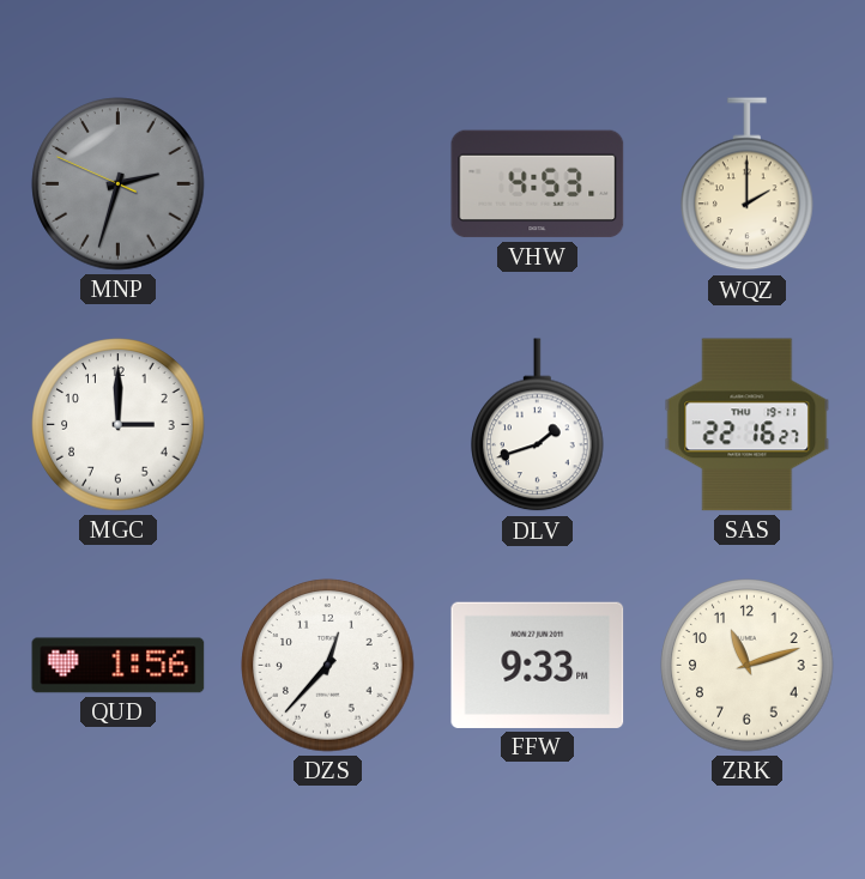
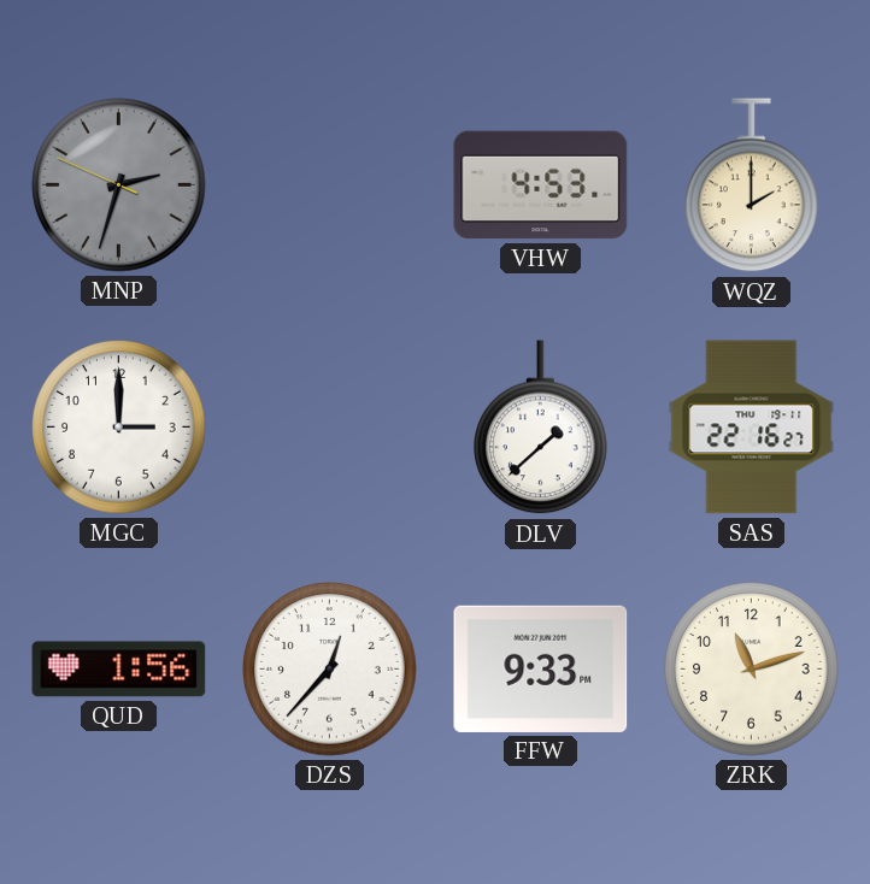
DLV: 1:42 -> 1:38 (541, 428)
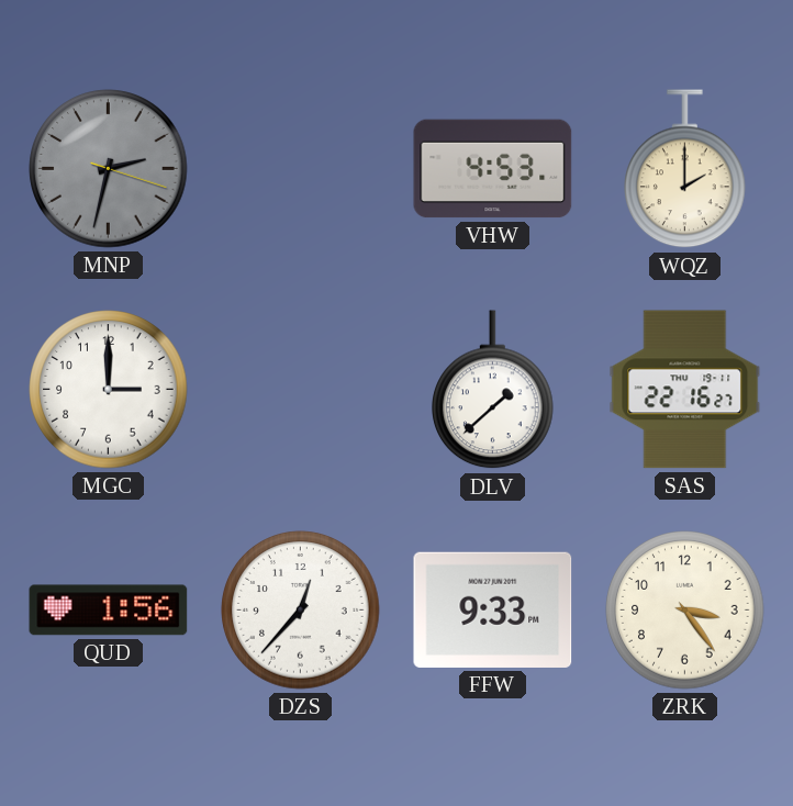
MNP: 2:32:49 -> 2:32:18 (109, 169)
ZRK: 11:12 -> 3:24 (685, 611)
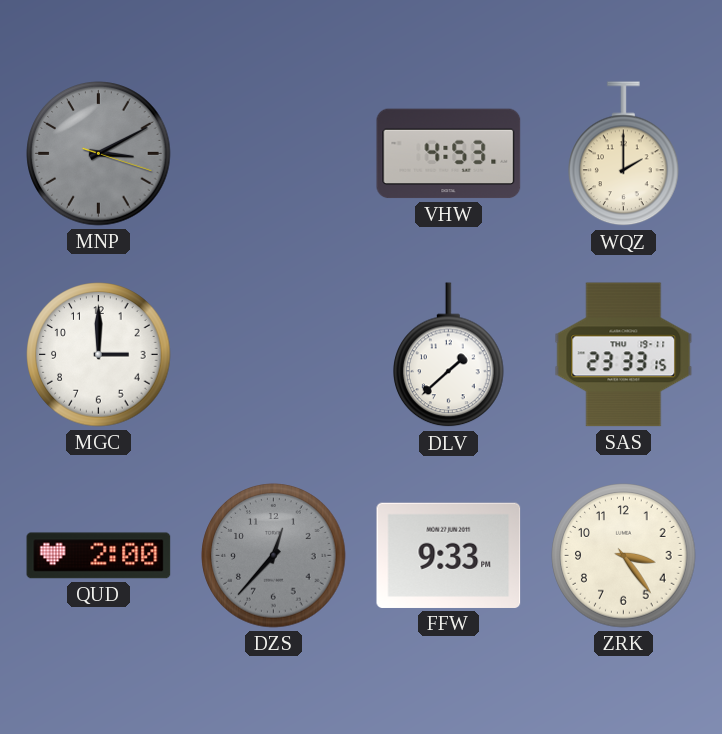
MNP: 2:32 -> 3:10 (99, 154)
SAS: 22:16 -> 23:33 (624, 355)
QUD: 1:56 -> 2:00 (99, 556)
DZS dial: white -> grey (274, 556)
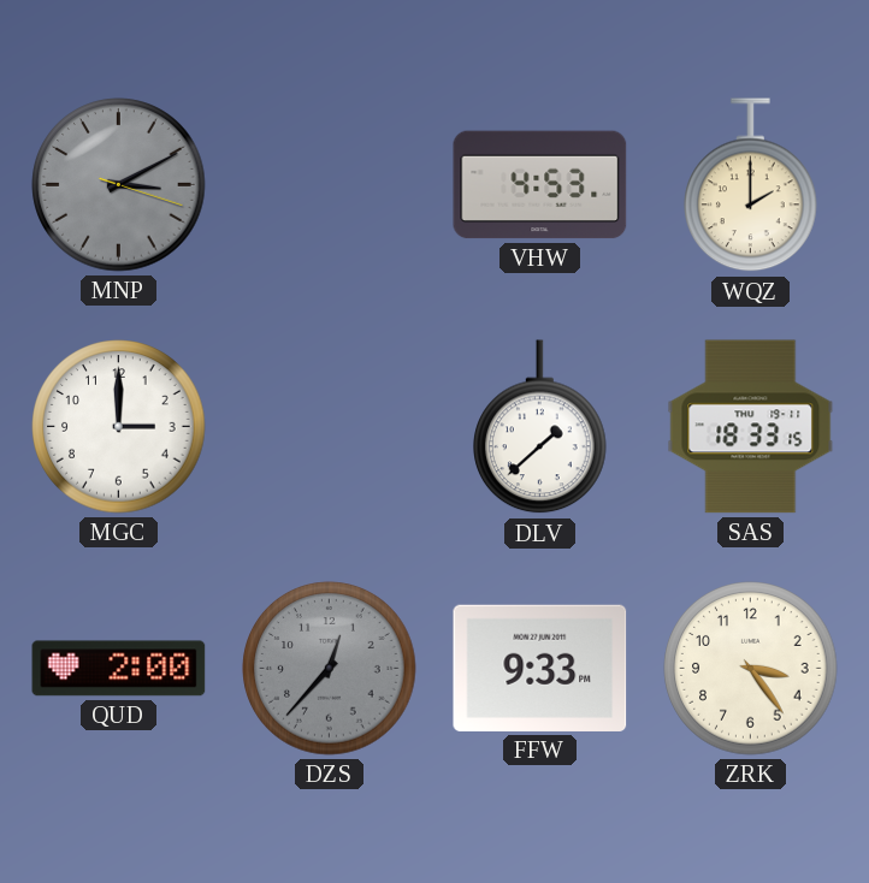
SAS: 23:33 -> 18:33 (751, 427)
